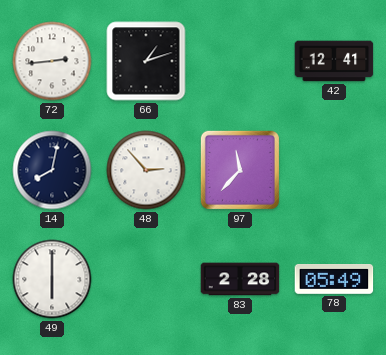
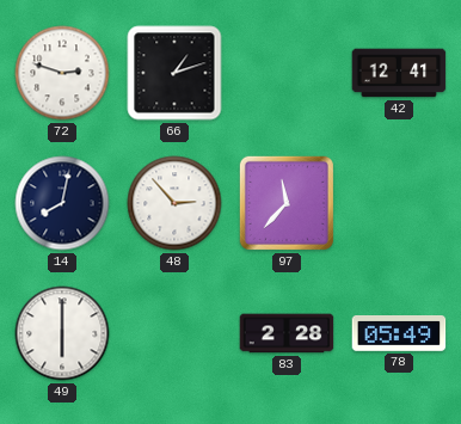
72: 2:44 -> 2:48 (62, 73)
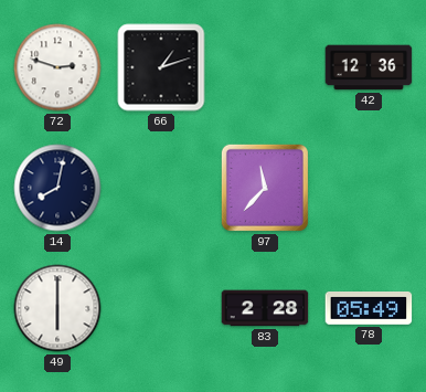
42: 12:41 -> 12:36 (369, 67)
48: 2:53 -> none (174, 203)
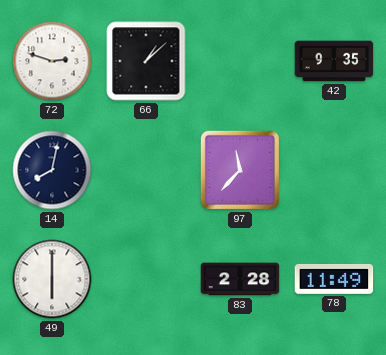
66: 1:12 -> 1:08 (146, 61)
42: 12:36 -> 9:35 (334, 61)
78: 05:49 -> 11:49 (334, 280)
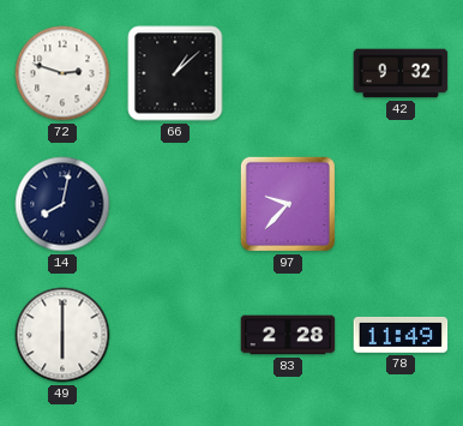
42: 9:35 -> 9:32 (401, 73)
97: 11:37 -> 9:37 (288, 204)
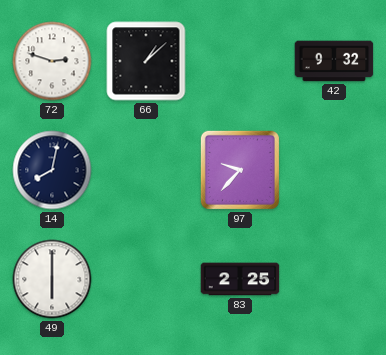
83: 2:28 -> 2:25 (240, 279)
78: 11:49 -> none (401, 336)
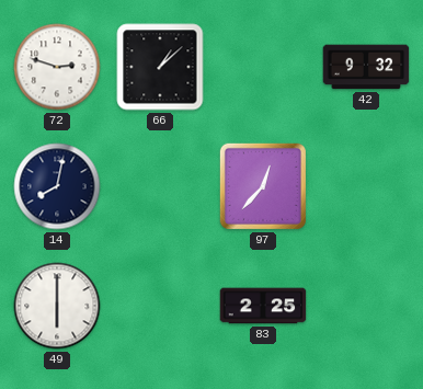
97: 9:37 -> 12:37 (263, 186)
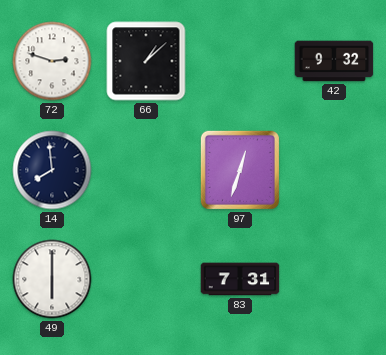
14: 8:02 -> 7:59 (52, 170)
97: 12:37 -> 12:33 (240, 170)
83: 2:25 -> 7:31 (240, 279)
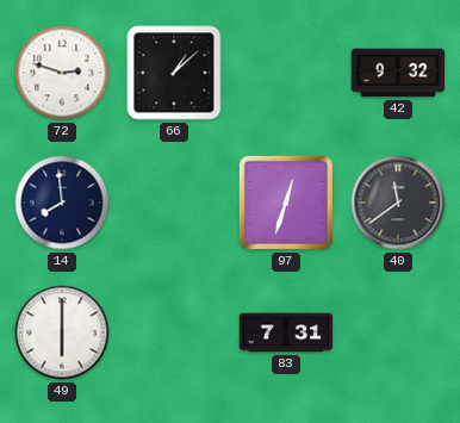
40: none -> 11:39 (398, 203)
